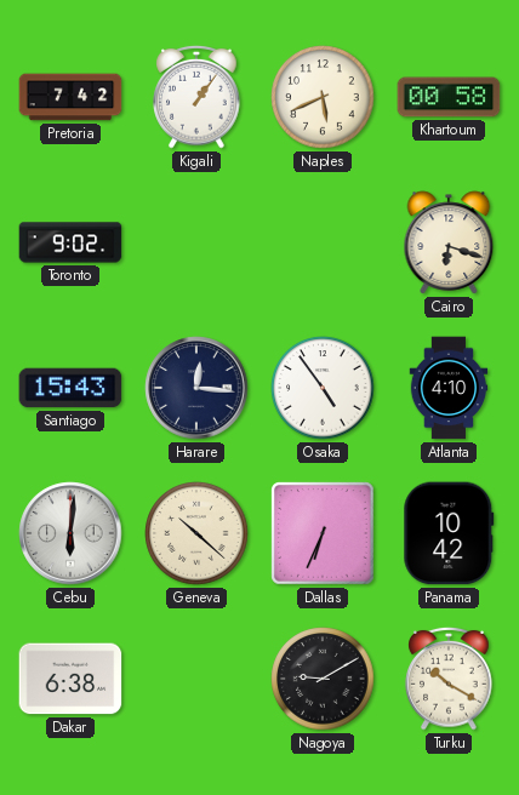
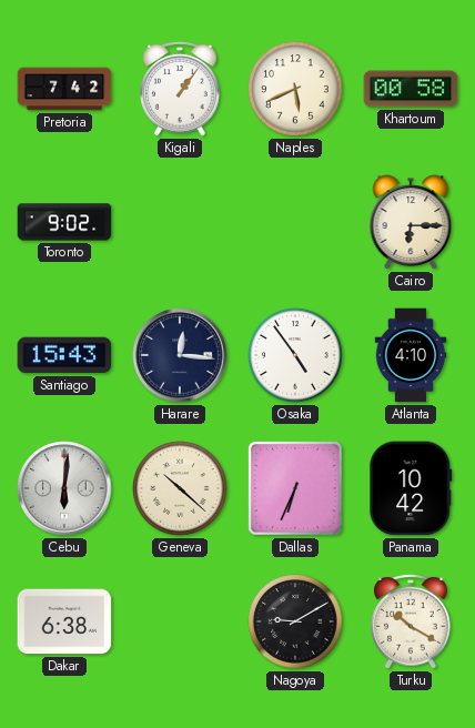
Cairo: 6:18 -> 6:15 (411, 222)
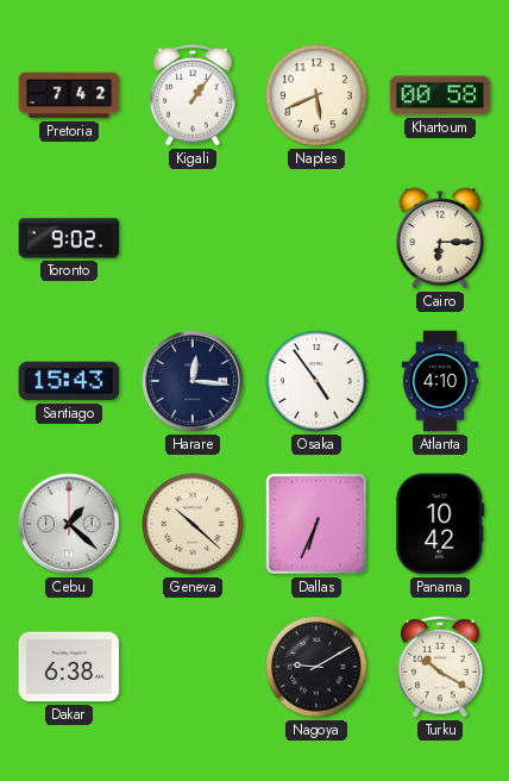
Cebu: 6:01 -> 1:22 (69, 524)
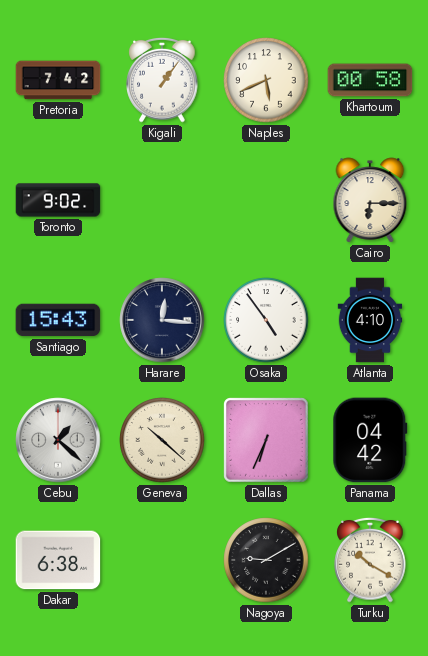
Panama: 10:42 -> 04:42 (370, 440)
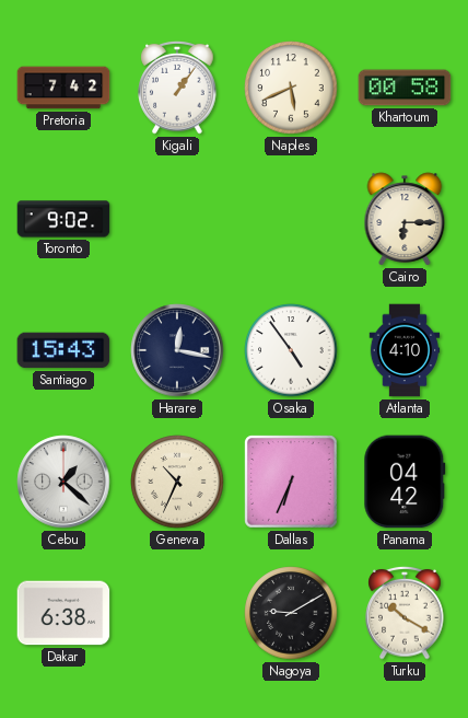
Harare: 12:16 -> 12:17 (177, 350)
Geneva: 10:22 -> 10:34 (177, 482)
